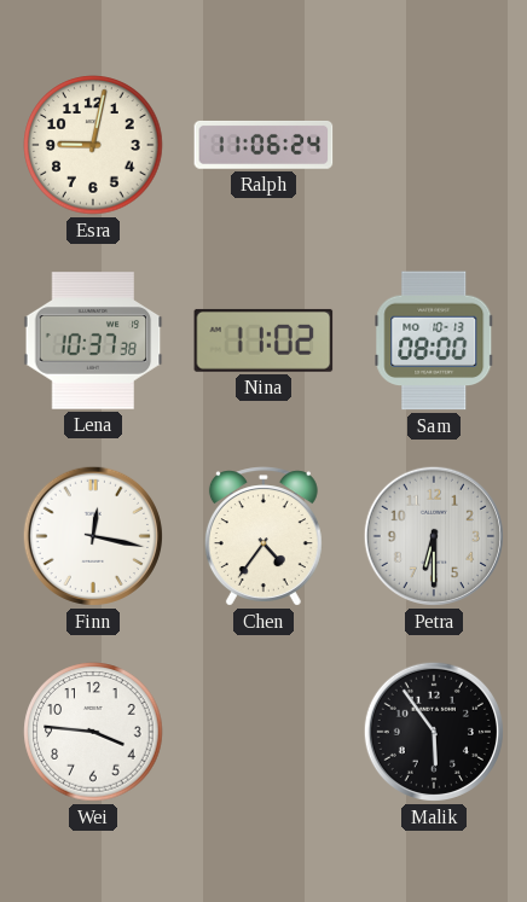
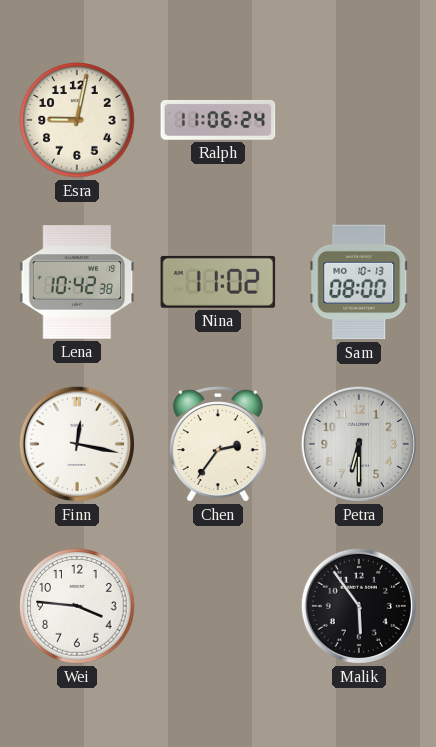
Lena: 10:37 -> 10:42 (77, 282)
Chen: 4:36 -> 2:36 (218, 444)
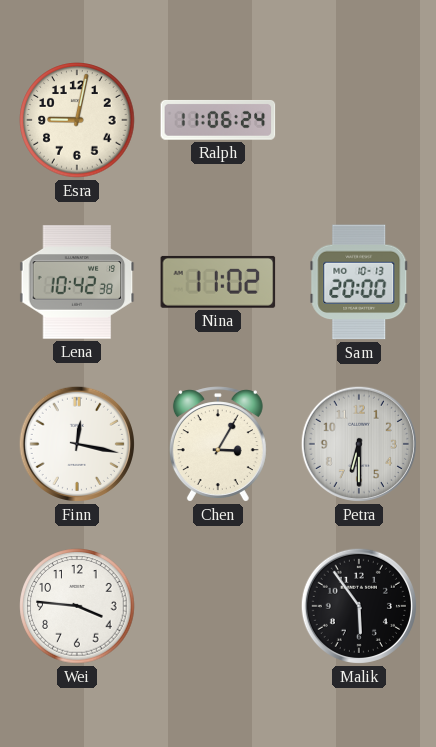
Sam: 08:00 -> 20:00 (359, 282)
Chen: 2:36 -> 3:05 (218, 444)
